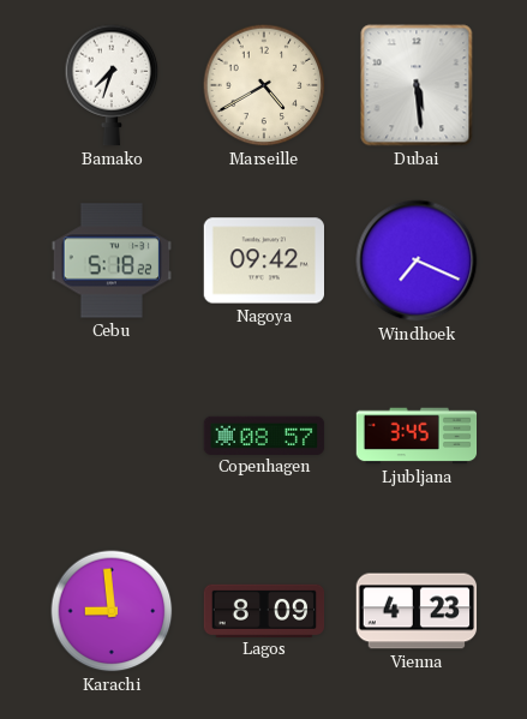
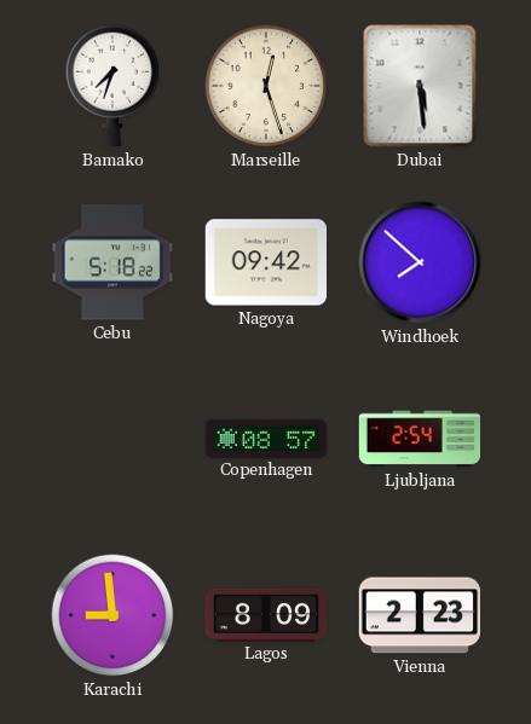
Marseille: 4:40 -> 12:27 (266, 86)
Windhoek: 7:19 -> 7:52 (420, 262)
Ljubljana: 3:45 -> 2:54 (420, 439)
Vienna: 4:23 -> 2:23 (420, 615)
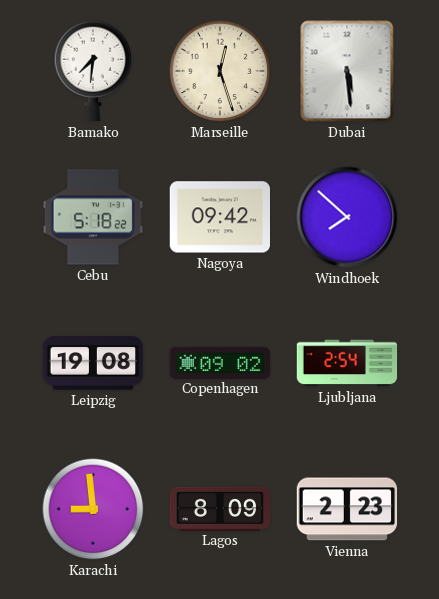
Bamako: 7:33 -> 7:31 (93, 71)
Leipzig: none -> 19:08 (93, 363)
Copenhagen: 08:57 -> 09:02 (220, 362)
